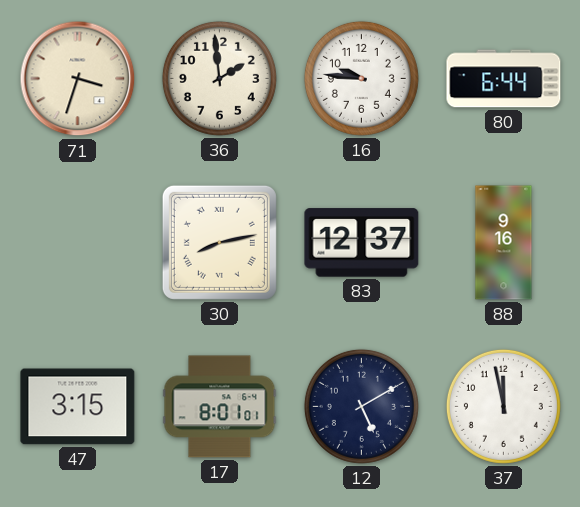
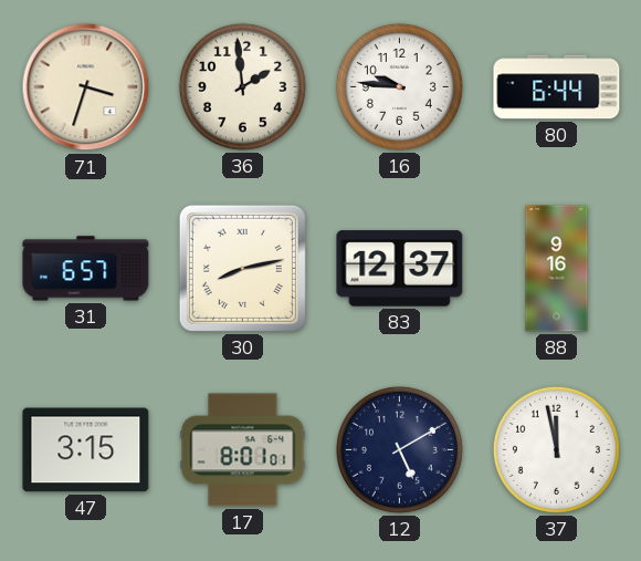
31: none -> 6:57 (86, 269)
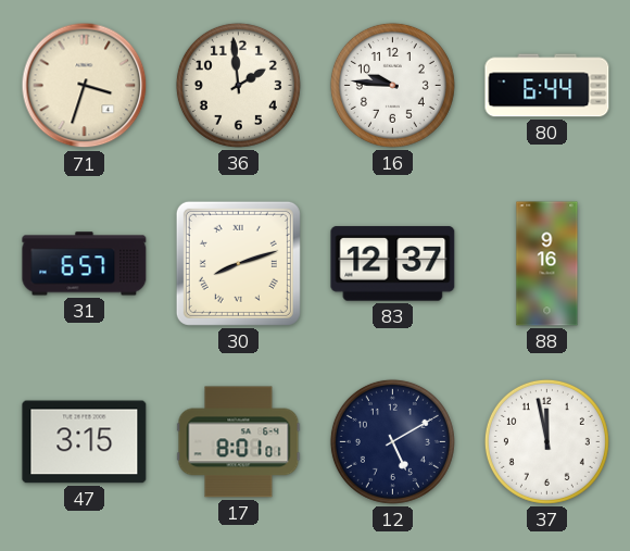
30: 8:13 -> 8:12 (238, 263)
